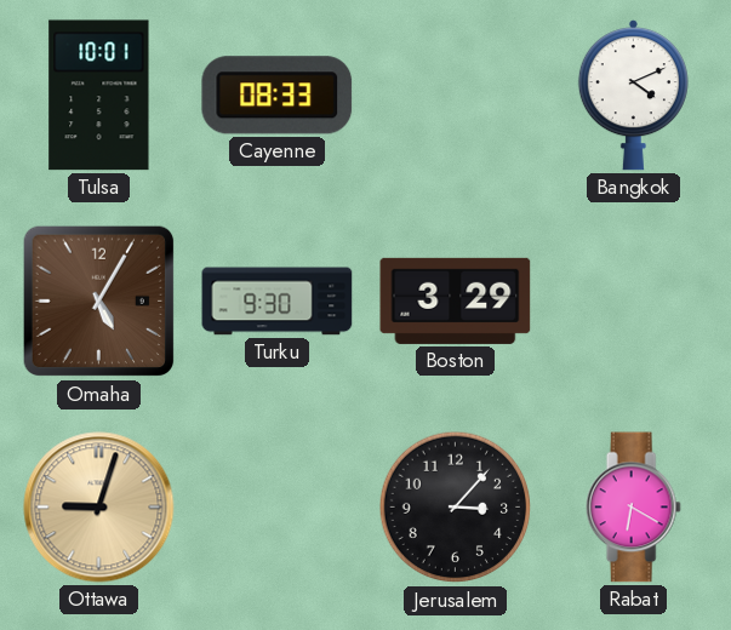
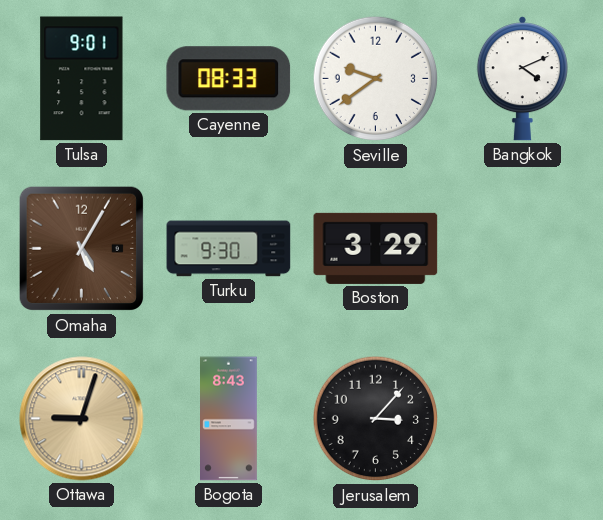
Tulsa: 10:01 -> 9:01 (82, 79)
Seville: none -> 9:39 (376, 79)
Bogota: none -> 8:43 (229, 419)
Rabat: 6:20 -> none (633, 508)
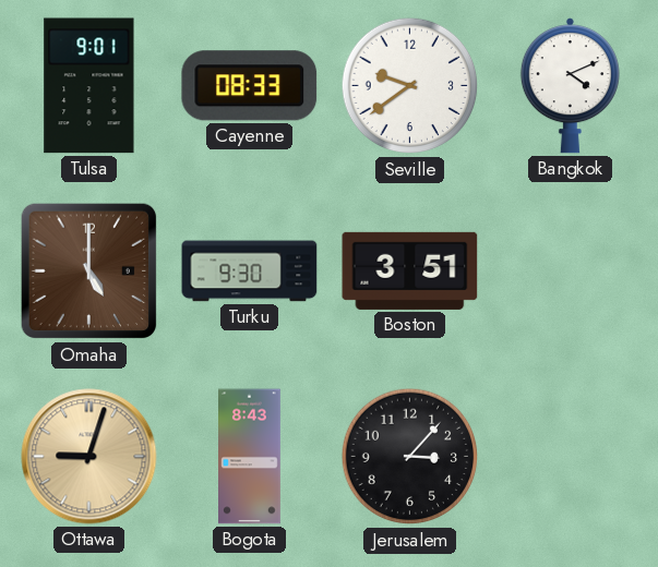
Omaha: 5:05 -> 5:00 (89, 272)
Boston: 3:29 -> 3:51 (410, 270)
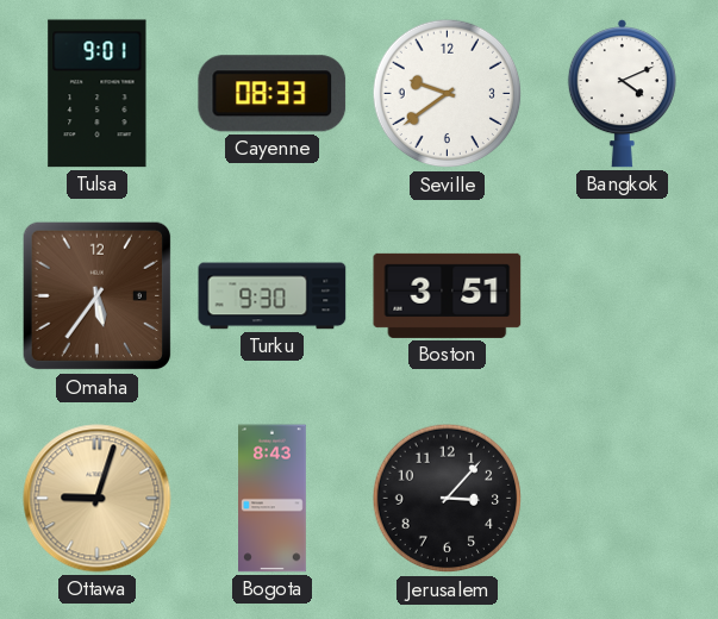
Omaha: 5:00 -> 5:36 (98, 296)
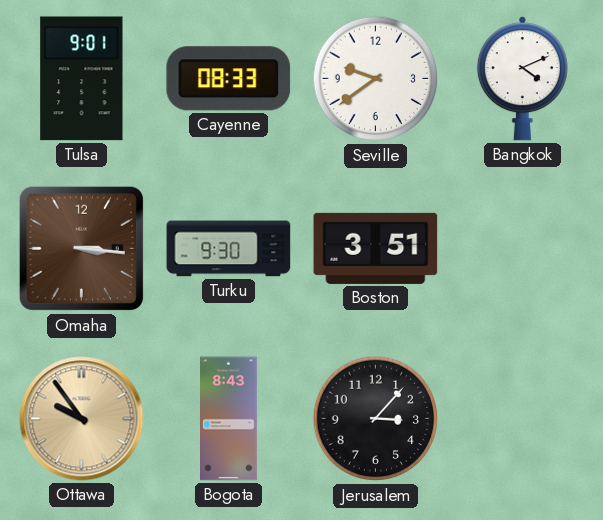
Omaha: 5:36 -> 3:16 (82, 249)
Ottawa: 9:03 -> 9:54 (82, 419)
